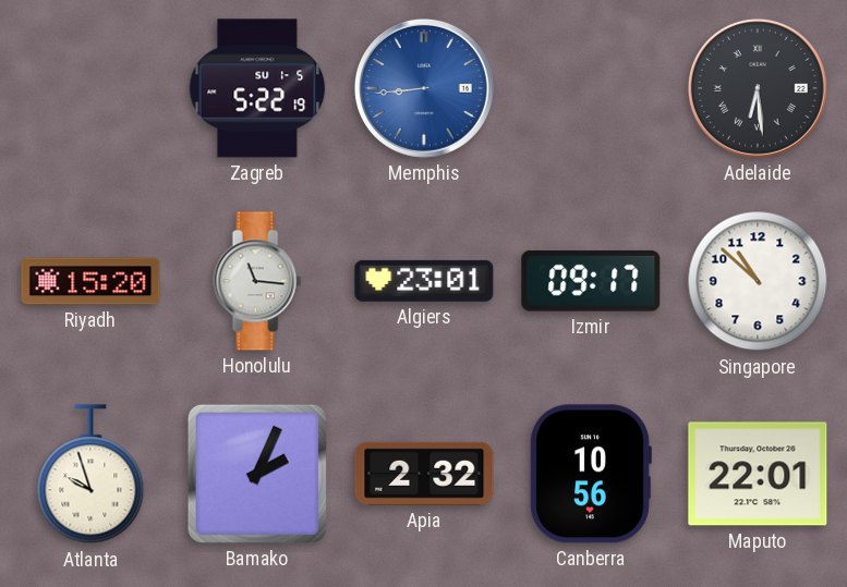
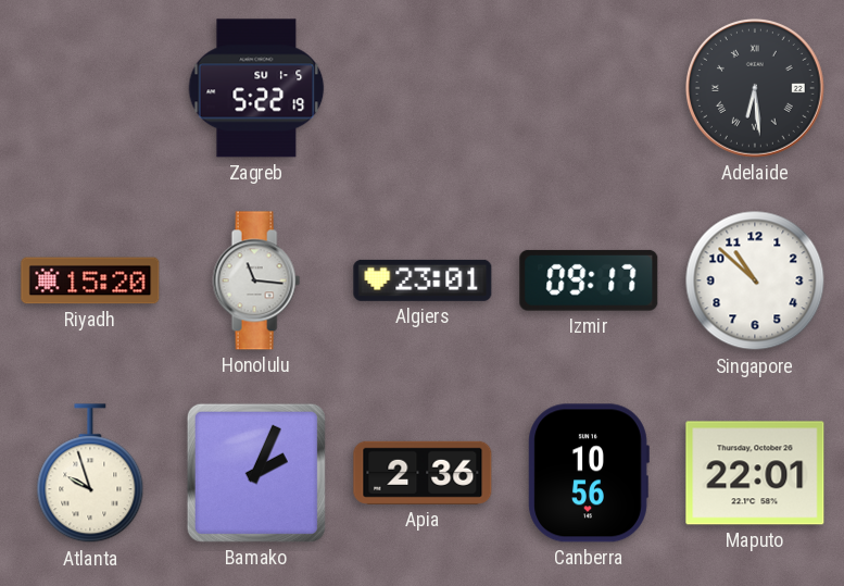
Memphis: 8:44 -> none (424, 88)
Apia: 2:32 -> 2:36 (423, 473)
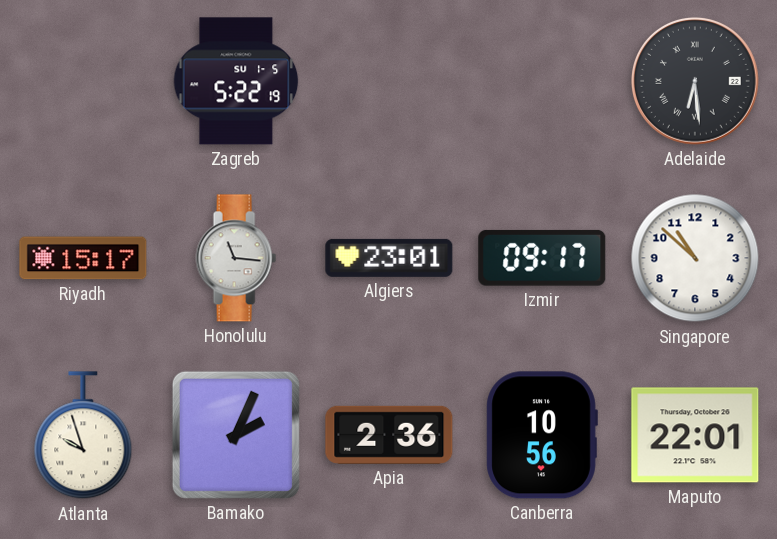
Riyadh: 15:20 -> 15:17 (83, 258)
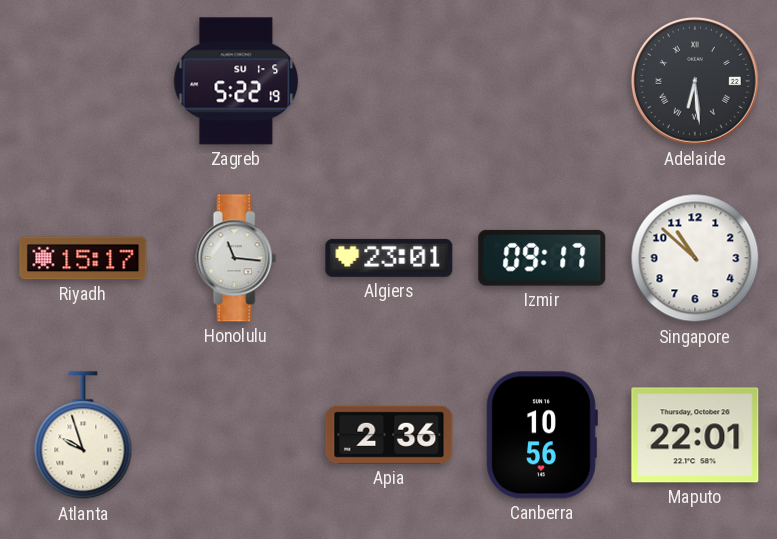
Bamako: 2:04 -> none (236, 435)
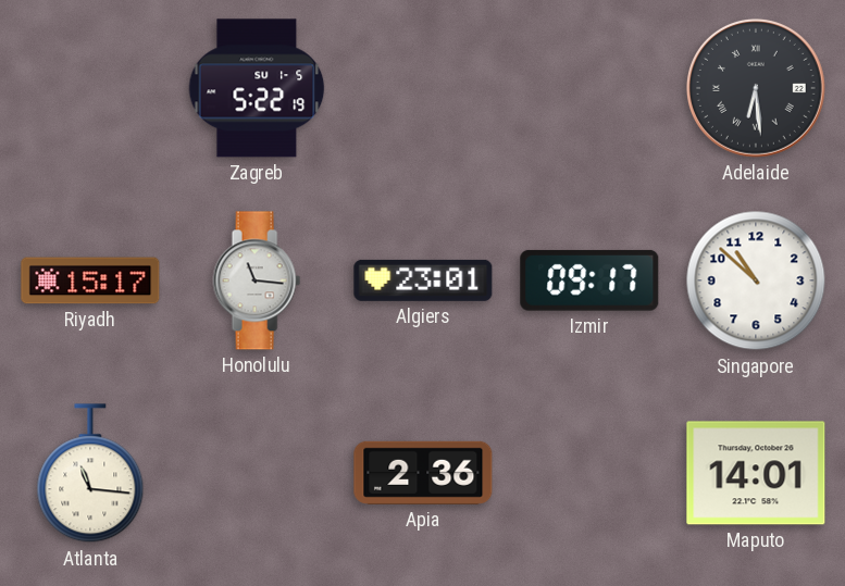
Atlanta: 9:57 -> 11:16 (90, 474)
Canberra: 10:56 -> none (542, 435)
Maputo: 22:01 -> 14:01 (756, 473)
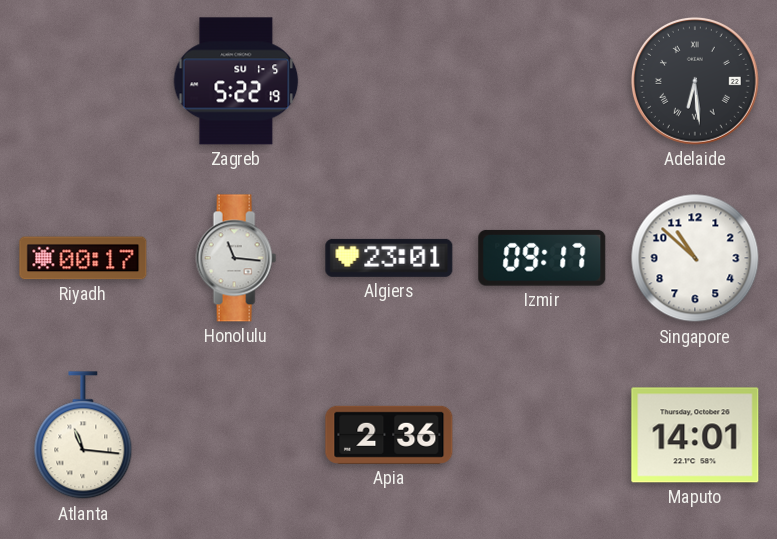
Riyadh: 15:17 -> 00:17 (83, 258)
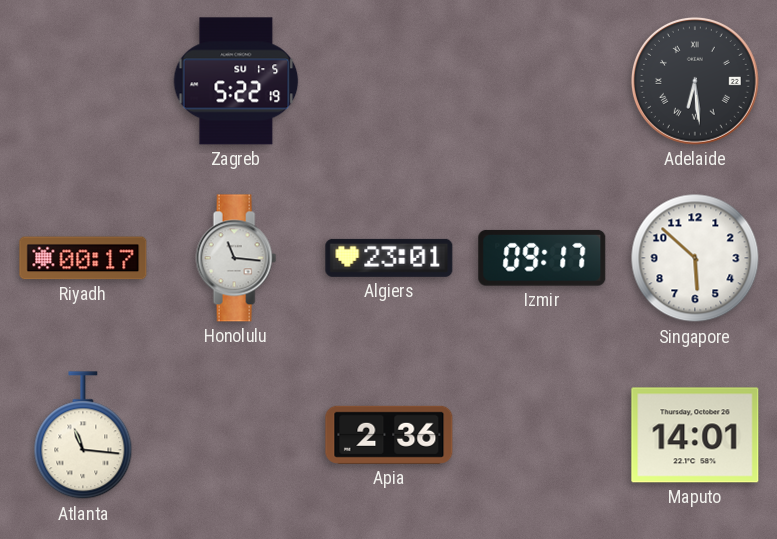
Singapore: 10:52 -> 5:52 (695, 258)
